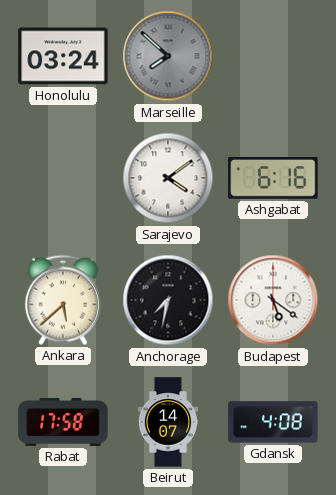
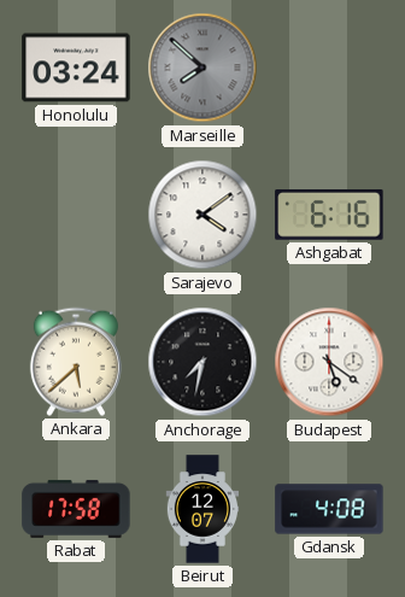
Beirut: 14:07 -> 12:07 (202, 509)
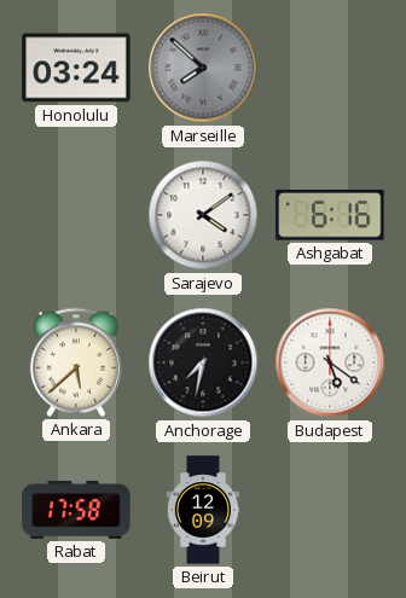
Beirut: 12:07 -> 12:09 (203, 510)
Gdansk: 4:08 -> none (329, 509)
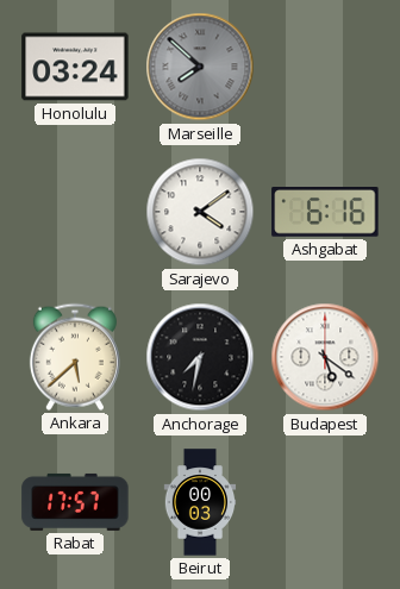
Rabat: 17:58 -> 17:57 (75, 502)
Beirut: 12:09 -> 00:03 (200, 502)
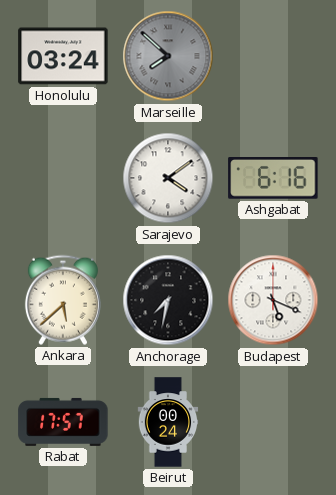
Budapest: 5:21 -> 5:19 (273, 300)
Beirut: 00:03 -> 00:24 (168, 422)
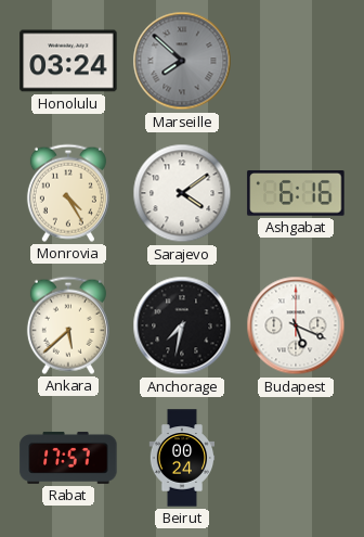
Monrovia: none -> 4:25 (68, 193)
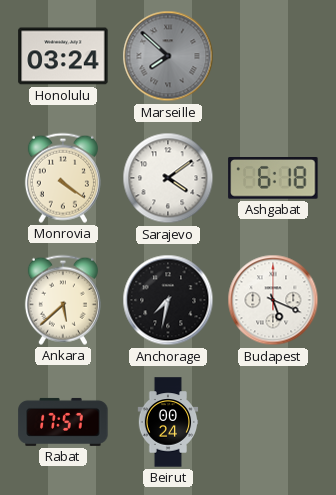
Monrovia: 4:25 -> 4:21 (63, 178)
Ashgabat: 6:16 -> 6:18 (273, 179)
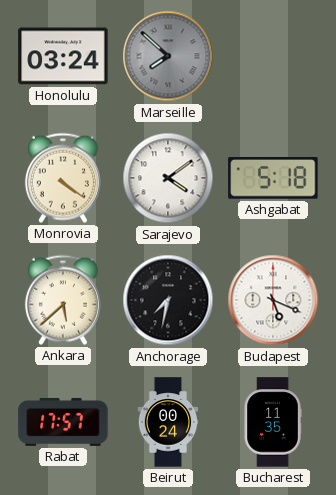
Ashgabat: 6:18 -> 5:18 (273, 179)
Bucharest: none -> 11:35 (273, 422)
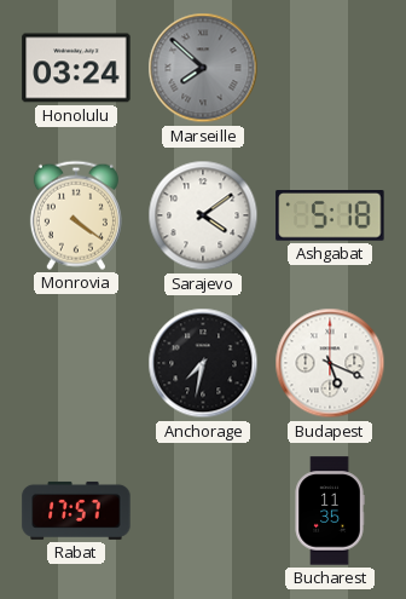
Ankara: 5:38 -> none (63, 300)
Beirut: 00:24 -> none (168, 422)
